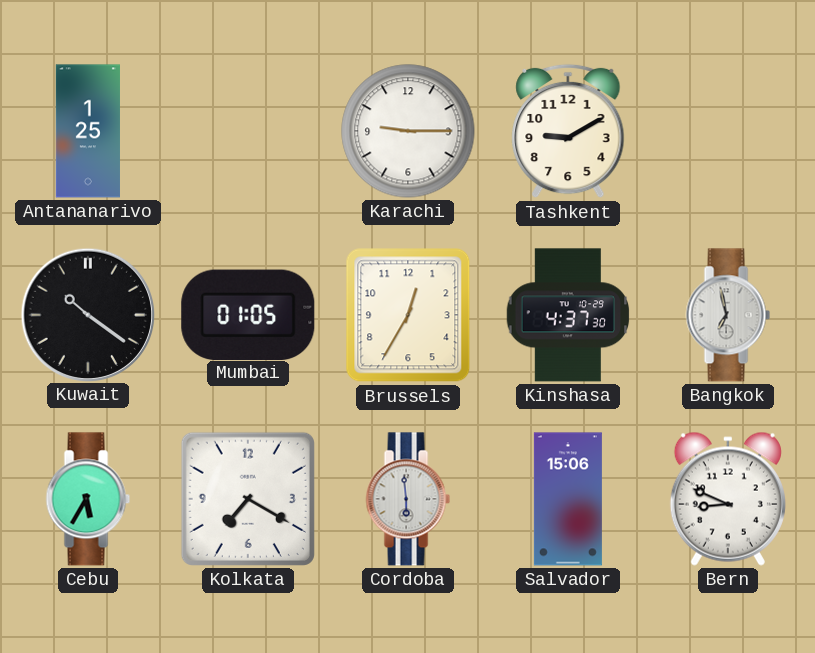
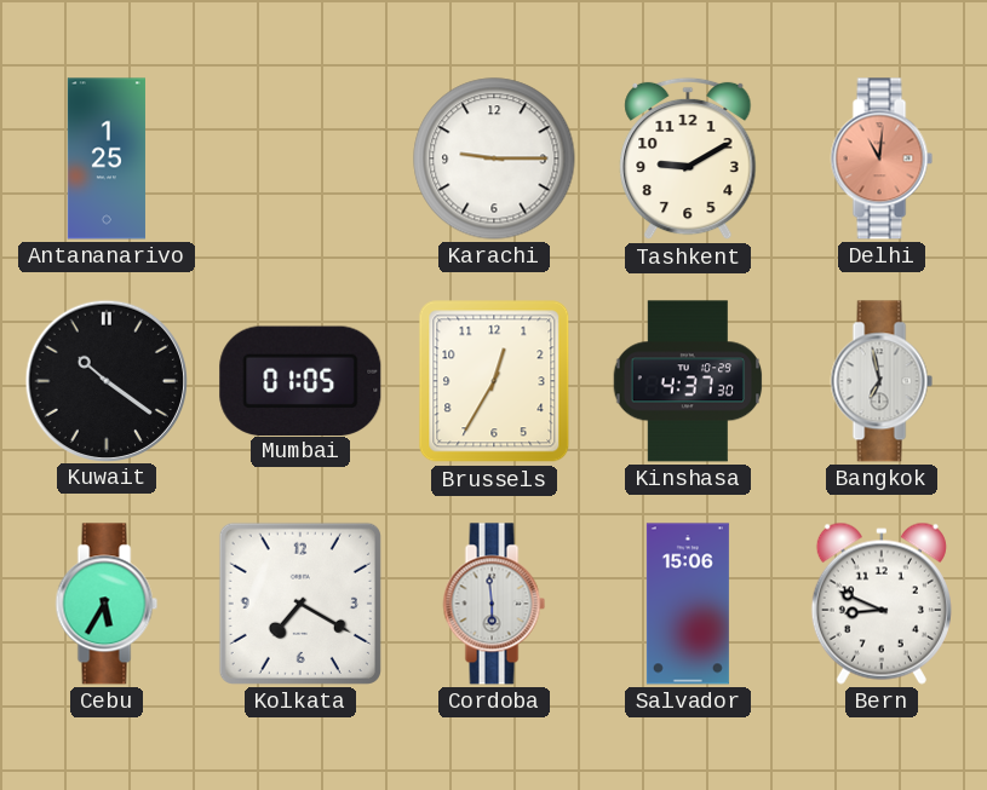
Delhi: none -> 11:01 (882, 158)
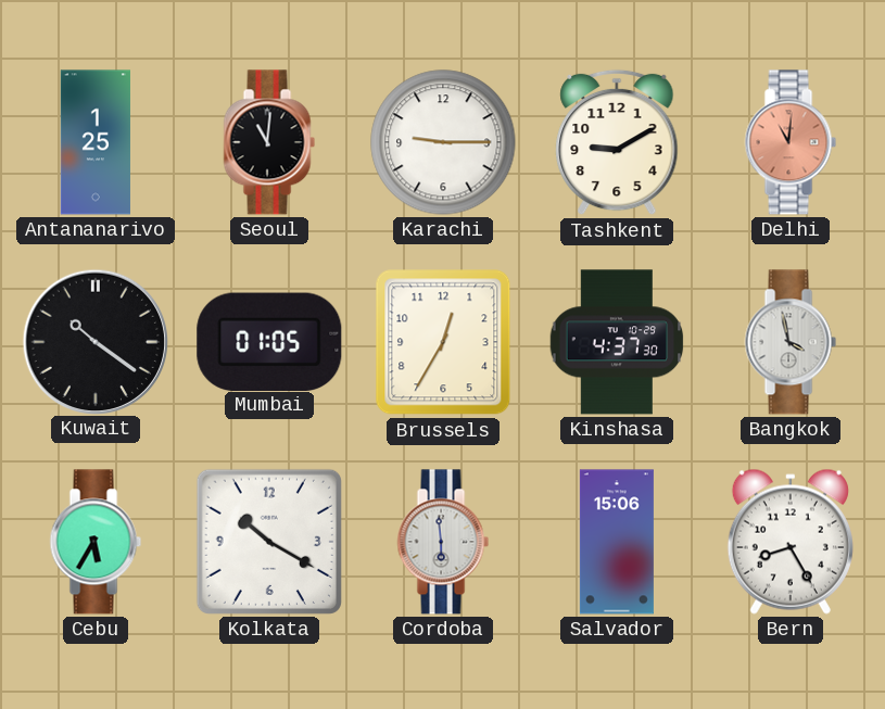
Seoul: none -> 11:01 (269, 142)
Bangkok: 6:58 -> 3:58 (791, 342)
Kolkata: 7:20 -> 10:20 (269, 542)
Bern: 8:49 -> 8:25 (791, 542)
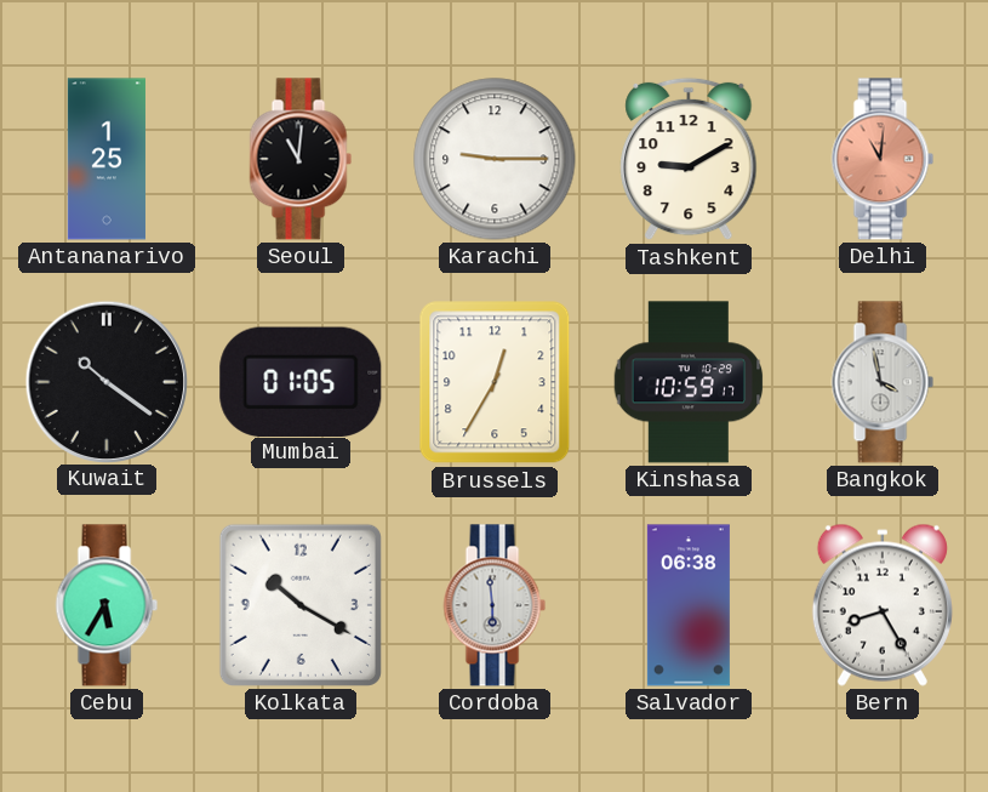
Kinshasa: 4:37 -> 10:59 (689, 382)
Salvador: 15:06 -> 06:38 (689, 605)
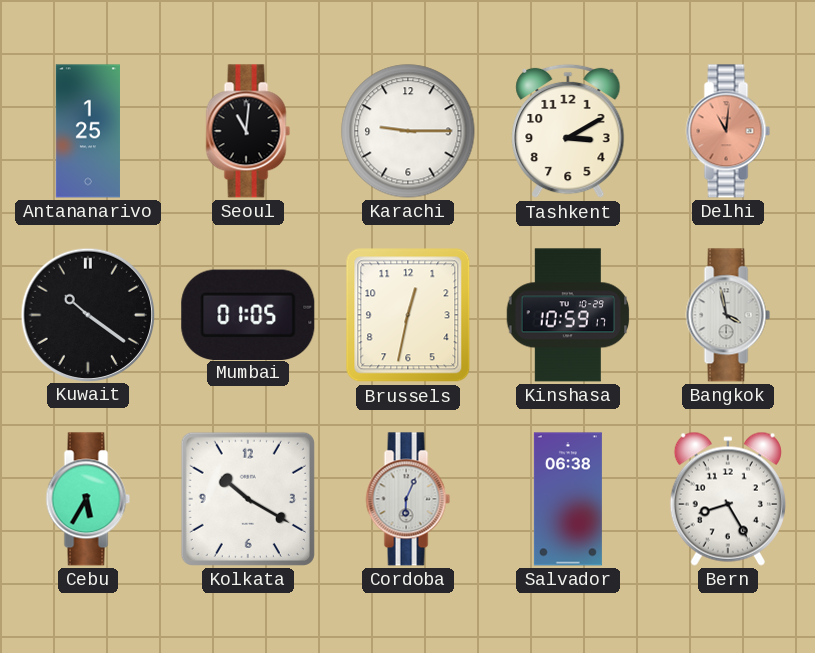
Tashkent: 9:10 -> 3:10 (568, 131)
Brussels: 12:35 -> 12:32 (408, 315)
Cordoba: 5:59 -> 6:04 (408, 499)
